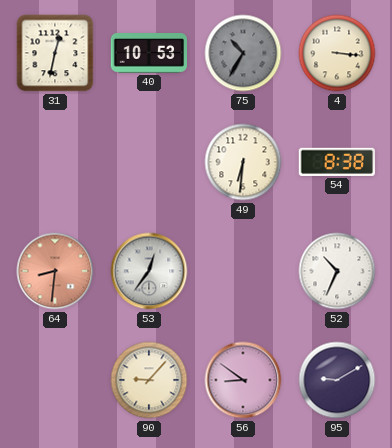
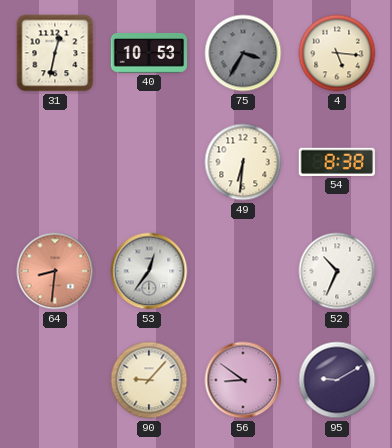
75: 10:35 -> 3:35 (243, 53)
4: 3:16 -> 5:16 (337, 53)
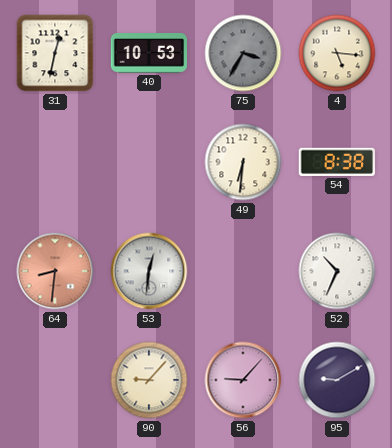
53: 12:36 -> 12:31 (149, 271)
56: 8:51 -> 9:07 (243, 380)
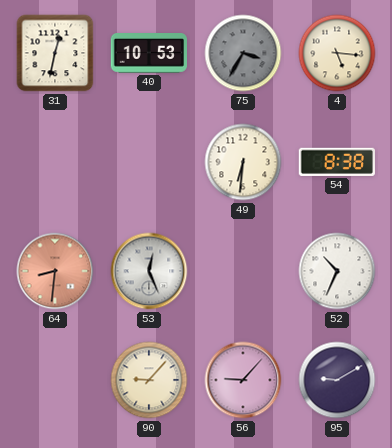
53: 12:31 -> 12:26 (149, 271)
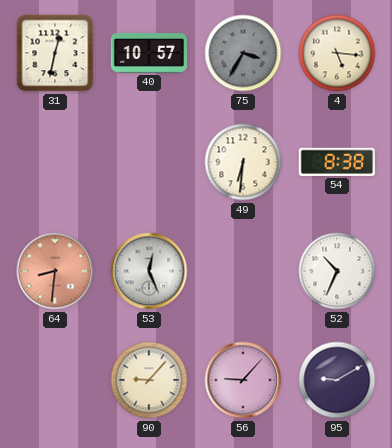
40: 10:53 -> 10:57 (148, 54)
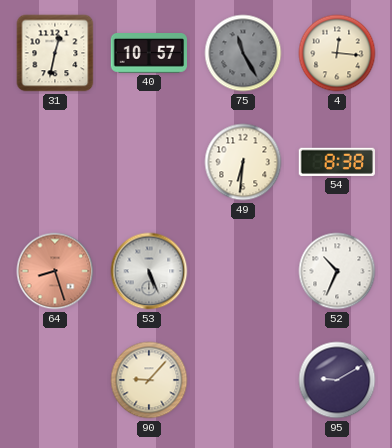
75: 3:35 -> 11:25 (243, 53)
4: 5:16 -> 12:16 (337, 53)
64: 8:31 -> 8:27 (55, 271)
53: 12:26 -> 5:26 (149, 271)
56: 9:07 -> none (243, 380)
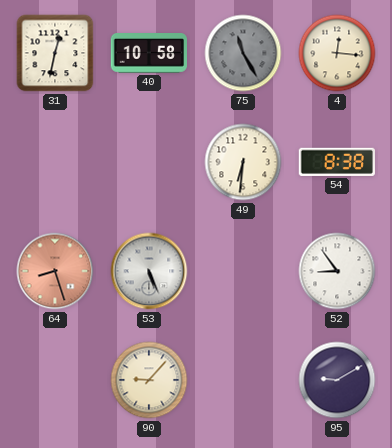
40: 10:57 -> 10:58 (148, 54)
52: 10:34 -> 8:54 (337, 271)
